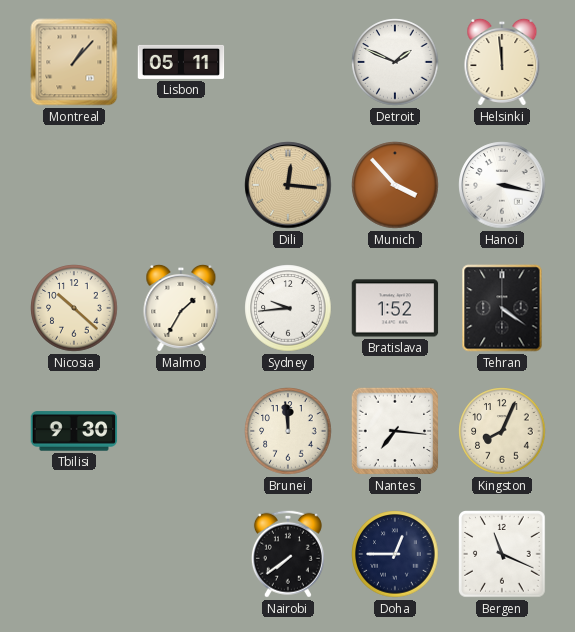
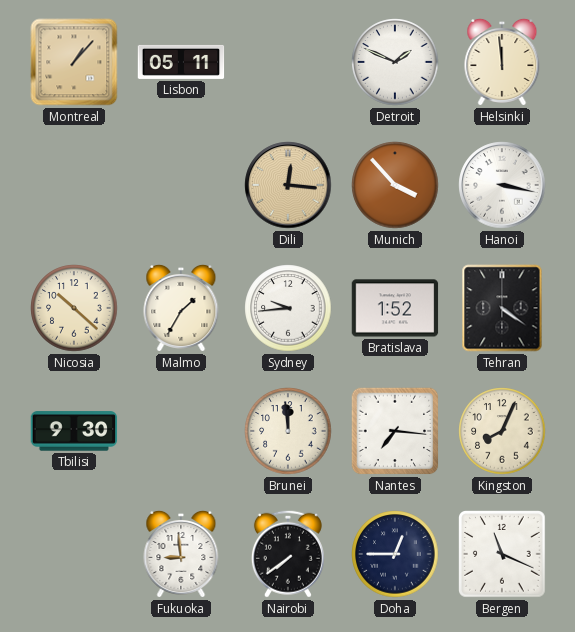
Fukuoka: none -> 8:59 (181, 554)
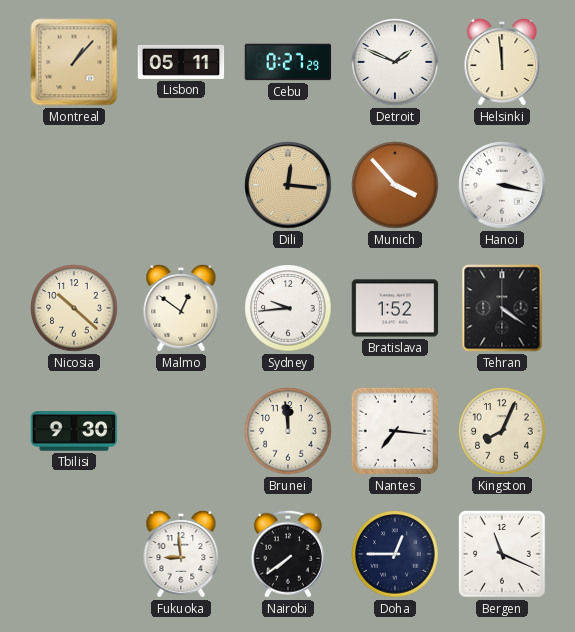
Cebu: none -> 0:27 (288, 62)
Malmo: 1:35 -> 12:51 (181, 308)
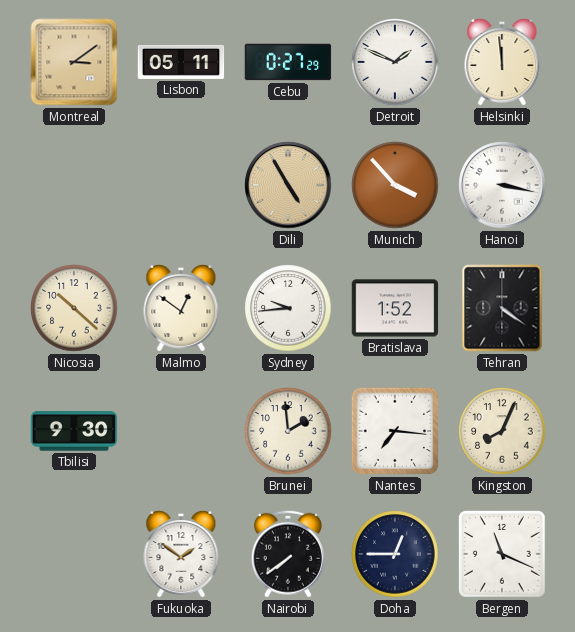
Montreal: 1:07 -> 3:09 (74, 62)
Dili: 12:16 -> 4:55 (288, 185)
Brunei: 11:59 -> 1:59 (288, 431)
Fukuoka: 8:59 -> 1:51 (181, 554)
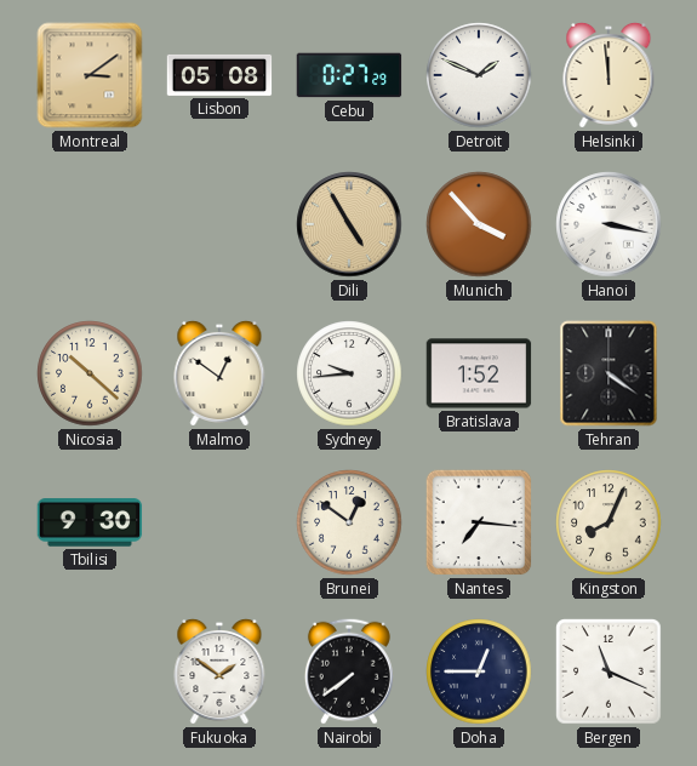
Lisbon: 05:11 -> 05:08 (219, 75)
Brunei: 1:59 -> 12:51 (349, 522)
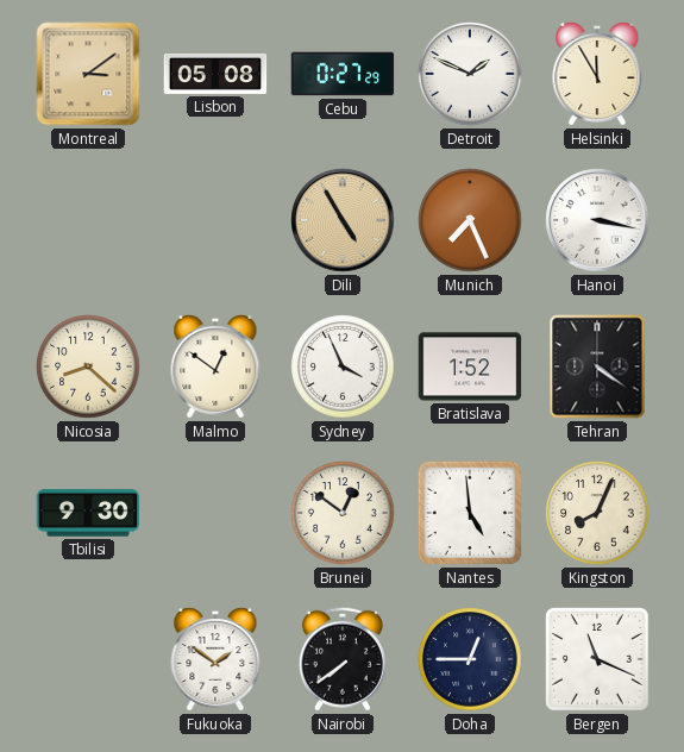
Helsinki: 11:59 -> 11:55 (597, 74)
Munich: 3:53 -> 7:26 (470, 220)
Nicosia: 10:22 -> 8:22 (88, 366)
Sydney: 9:44 -> 3:56 (343, 366)
Nantes: 7:16 -> 4:59 (470, 513)
